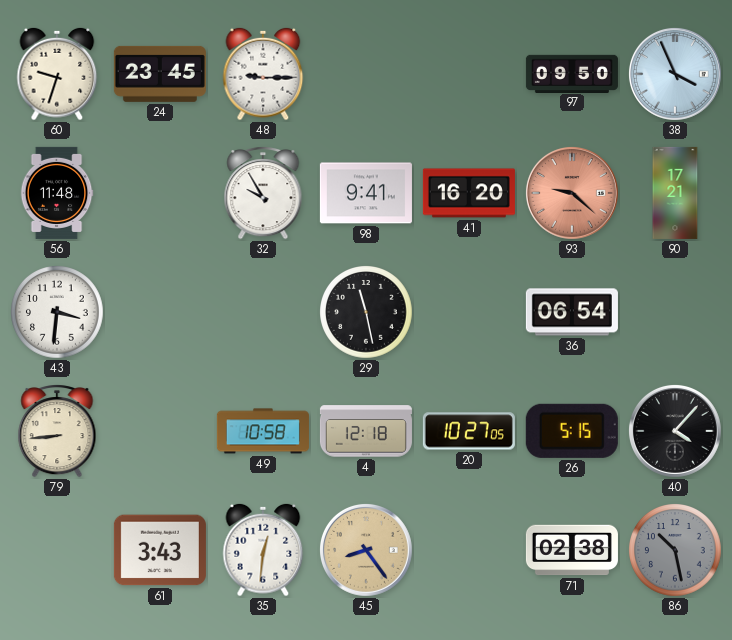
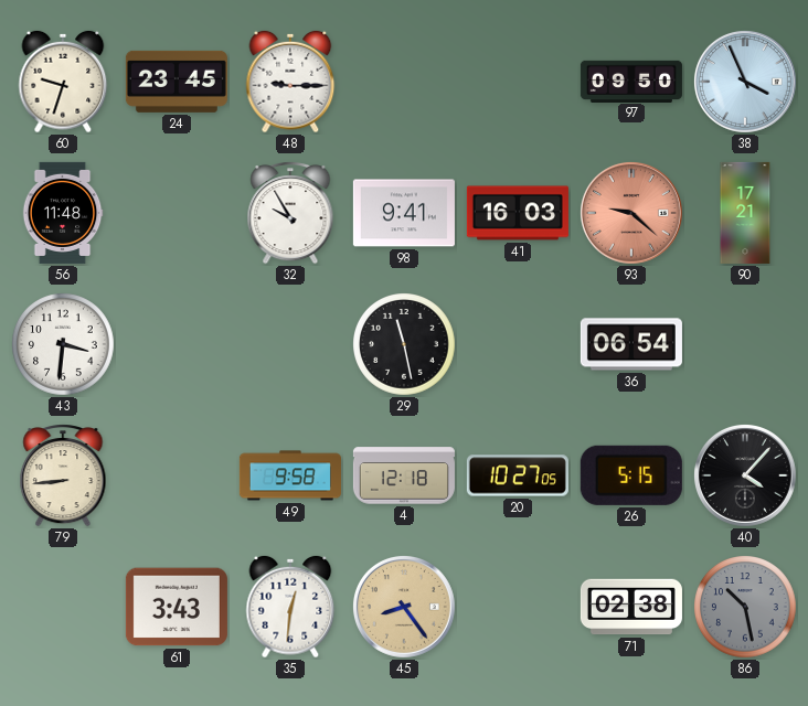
41: 16:20 -> 16:03 (518, 213)
49: 10:58 -> 9:58 (290, 475)
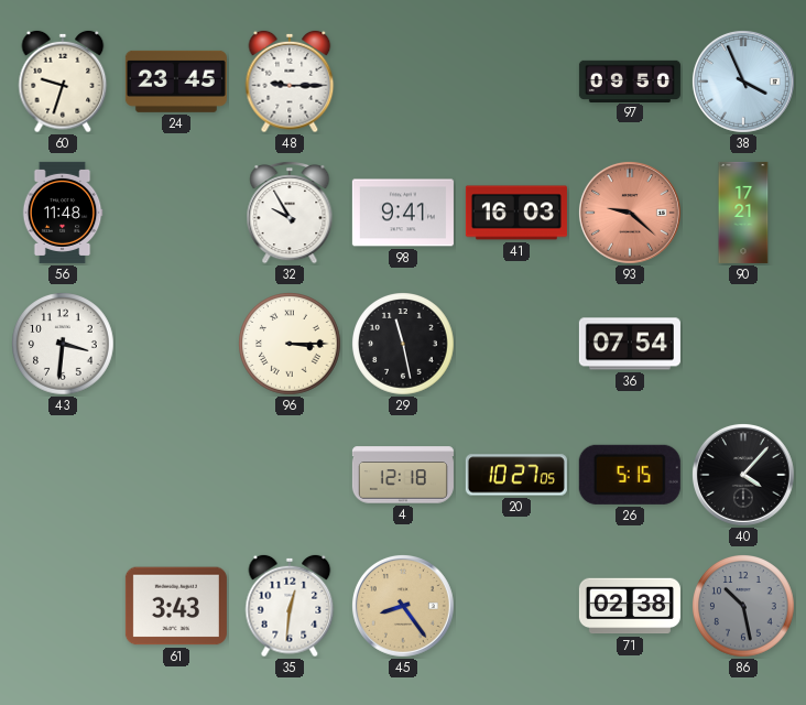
96: none -> 3:15 (291, 345)
36: 06:54 -> 07:54 (630, 344)
79: 8:44 -> none (63, 477)
49: 9:58 -> none (290, 475)
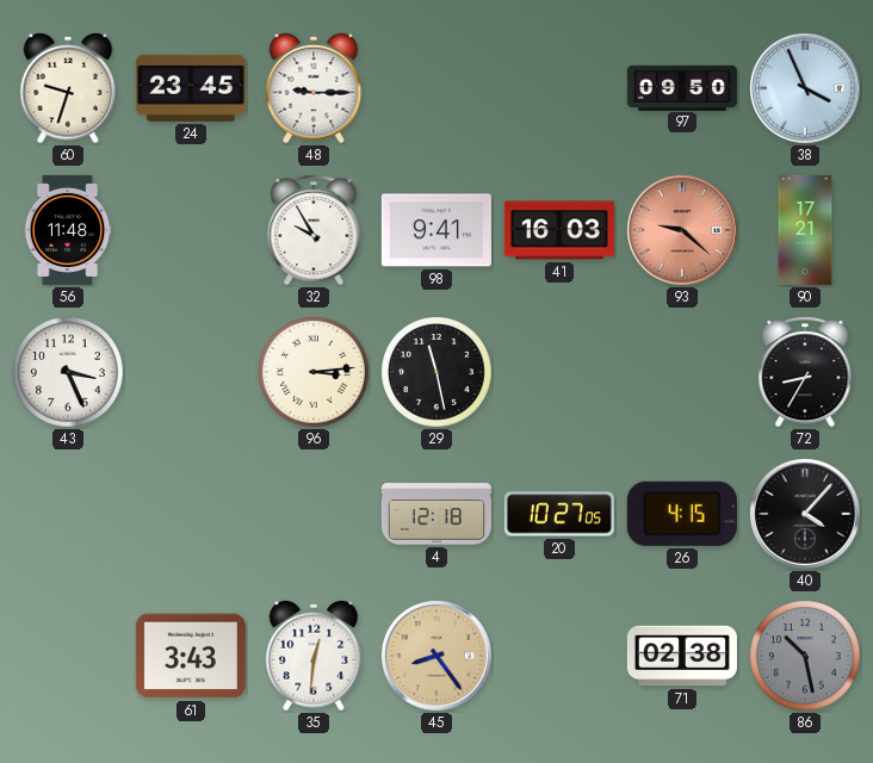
43: 3:31 -> 3:26 (69, 373)
96: 3:15 -> 3:14 (315, 373)
36: 07:54 -> none (630, 344)
72: none -> 8:35 (805, 373)
26: 5:15 -> 4:15 (682, 514)
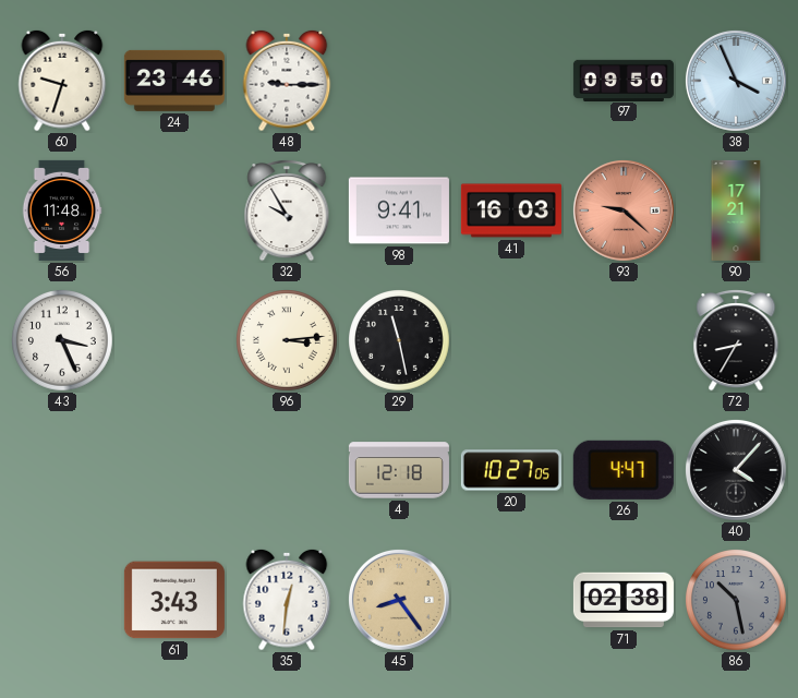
24: 23:45 -> 23:46 (174, 81)
26: 4:15 -> 4:47 (624, 470)
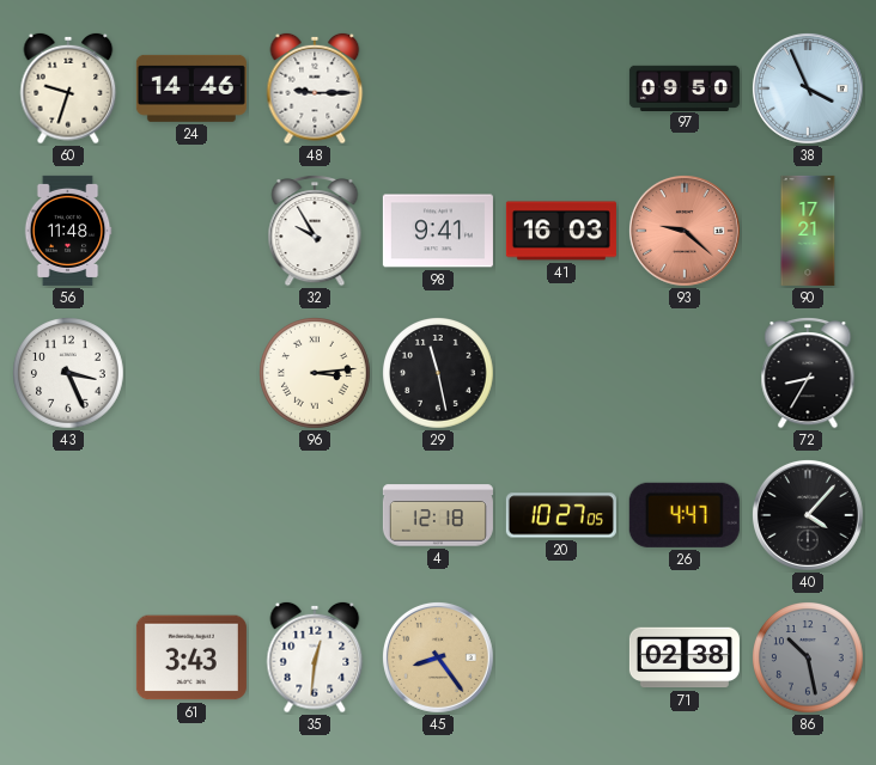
24: 23:46 -> 14:46 (191, 88)
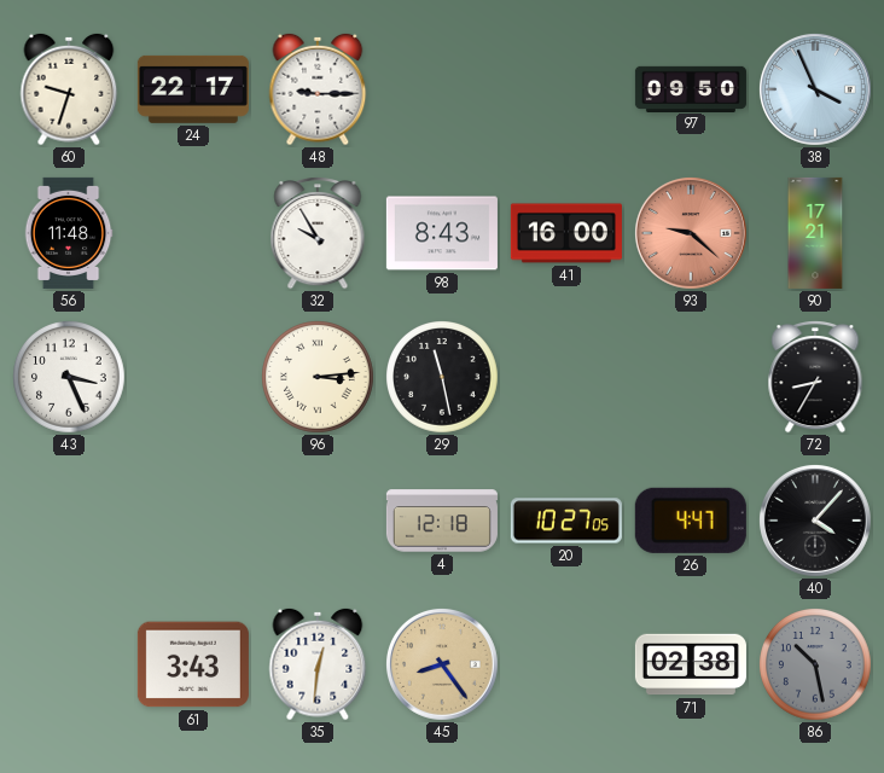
24: 14:46 -> 22:17 (193, 89)
98: 9:41 -> 8:43 (442, 233)
41: 16:03 -> 16:00 (566, 233)
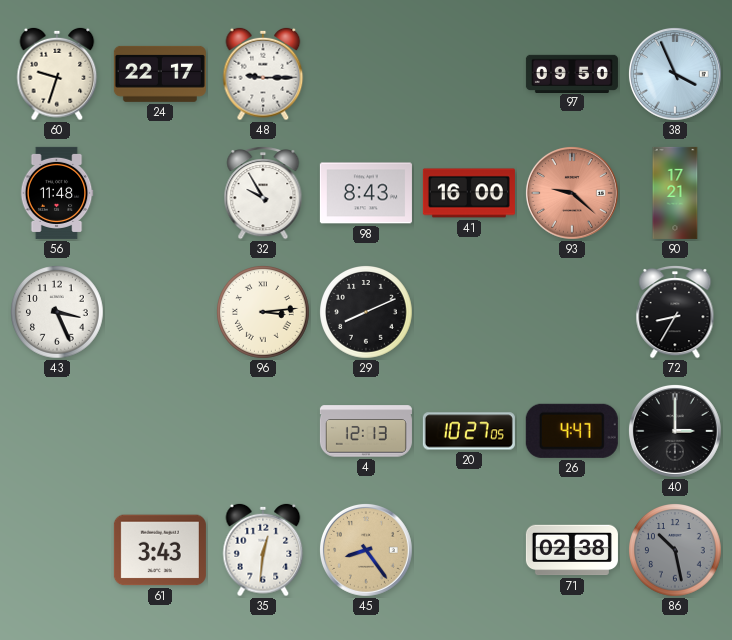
29: 11:28 -> 8:11 (367, 313)
4: 12:18 -> 12:13 (366, 431)
40: 4:07 -> 3:00 (675, 431)
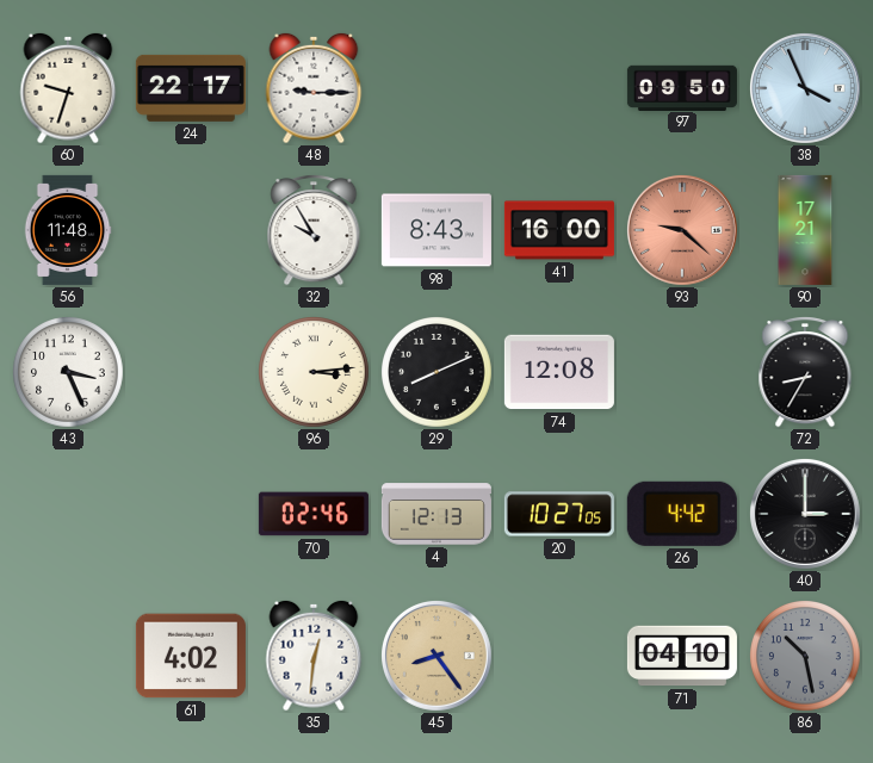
74: none -> 12:08 (559, 372)
70: none -> 02:46 (314, 514)
26: 4:47 -> 4:42 (682, 514)
61: 3:43 -> 4:02 (191, 656)
71: 02:38 -> 04:10 (682, 656)
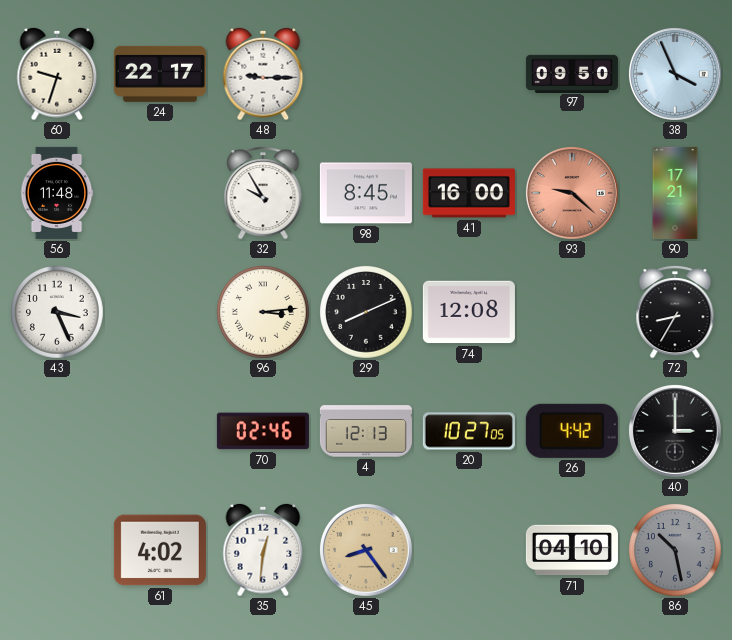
98: 8:43 -> 8:45 (366, 193)
